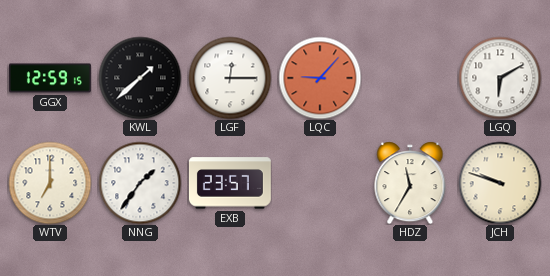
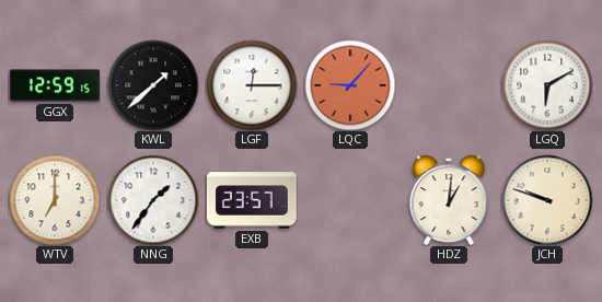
HDZ: 11:35 -> 1:01 (449, 200)
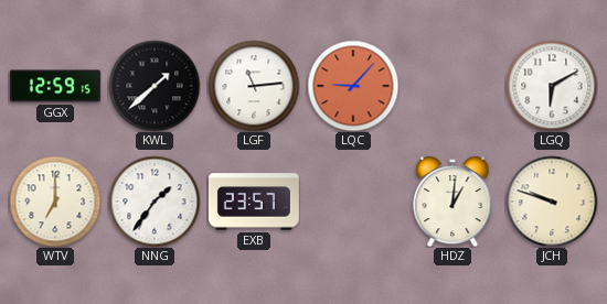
LGF: 12:15 -> 11:14 (254, 86)
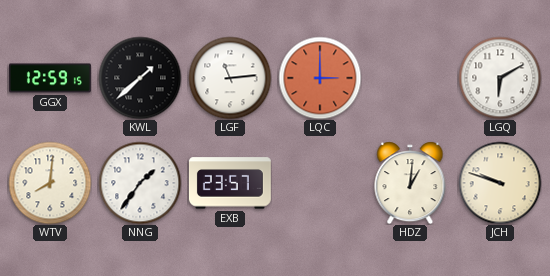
LQC: 9:07 -> 3:00 (320, 78)
WTV: 7:00 -> 8:01 (50, 183)
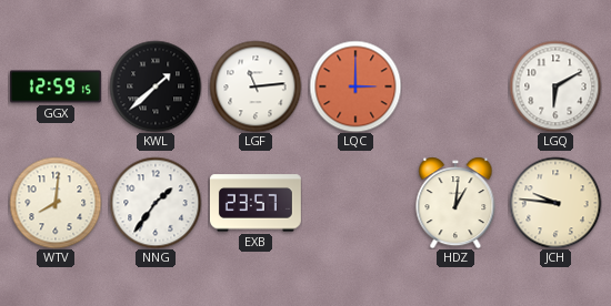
JCH: 9:48 -> 9:46 (555, 203)
